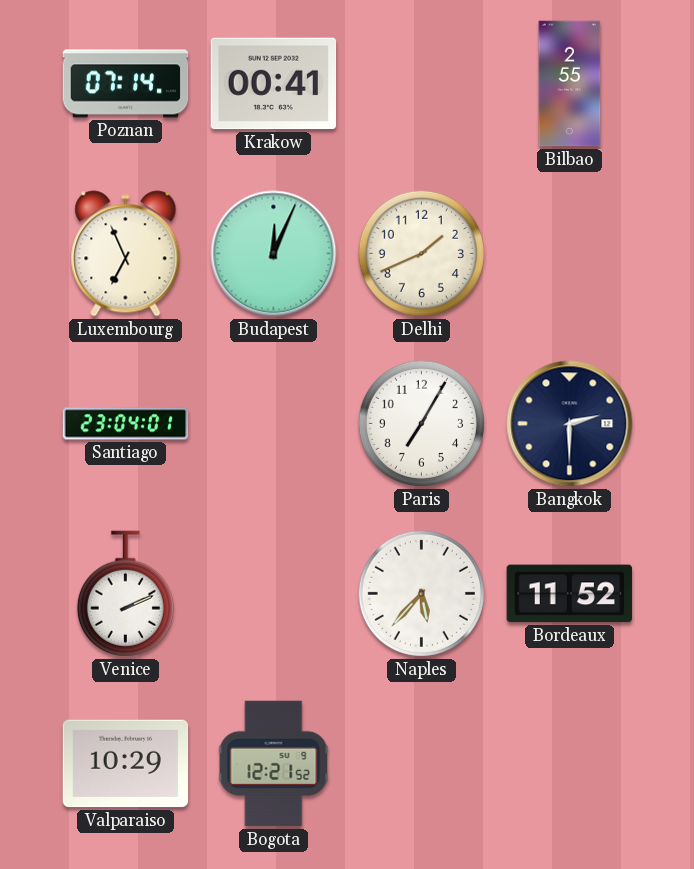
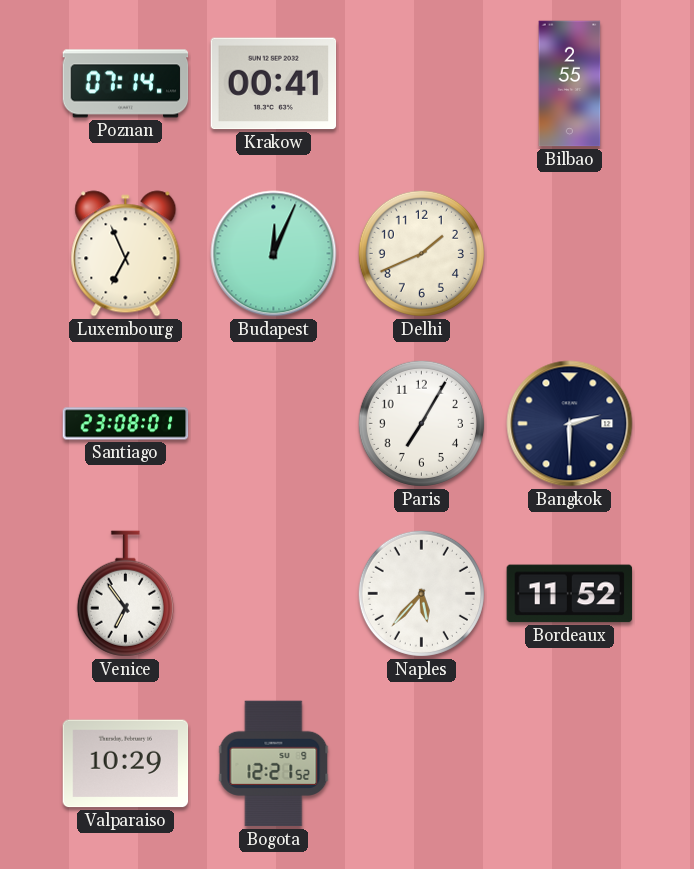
Santiago: 23:04 -> 23:08 (126, 424)
Venice: 2:11 -> 6:54 (125, 594)
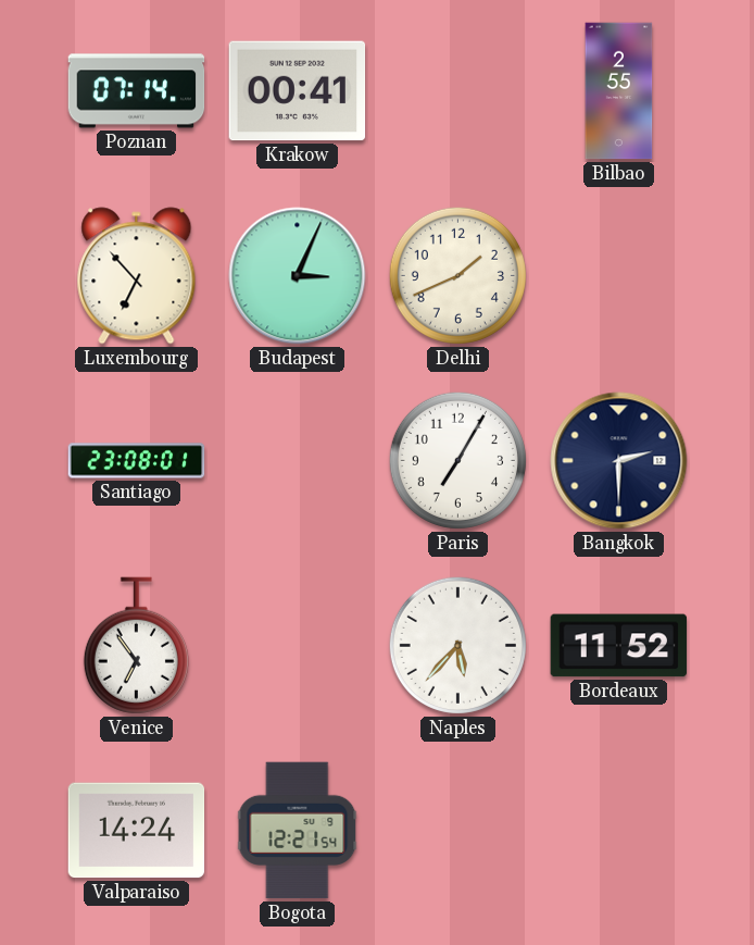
Luxembourg: 6:56 -> 6:53 (137, 276)
Budapest: 12:04 -> 3:04 (298, 276)
Valparaiso: 10:29 -> 14:24 (137, 831)
Bogota: 12:21:52 -> 12:21:54 (298, 831)
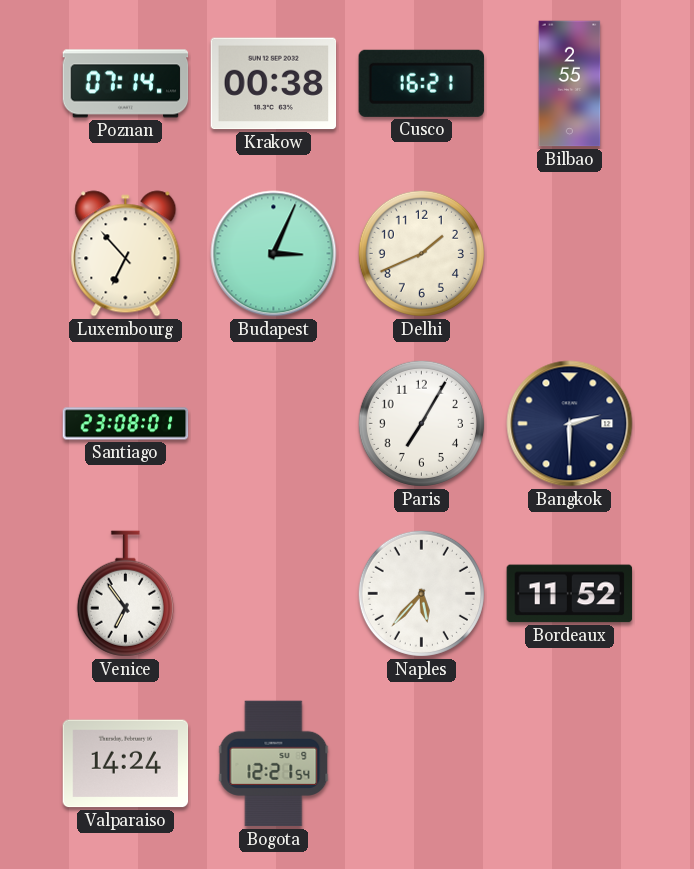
Krakow: 00:41 -> 00:38 (274, 84)
Cusco: none -> 16:21 (421, 83)
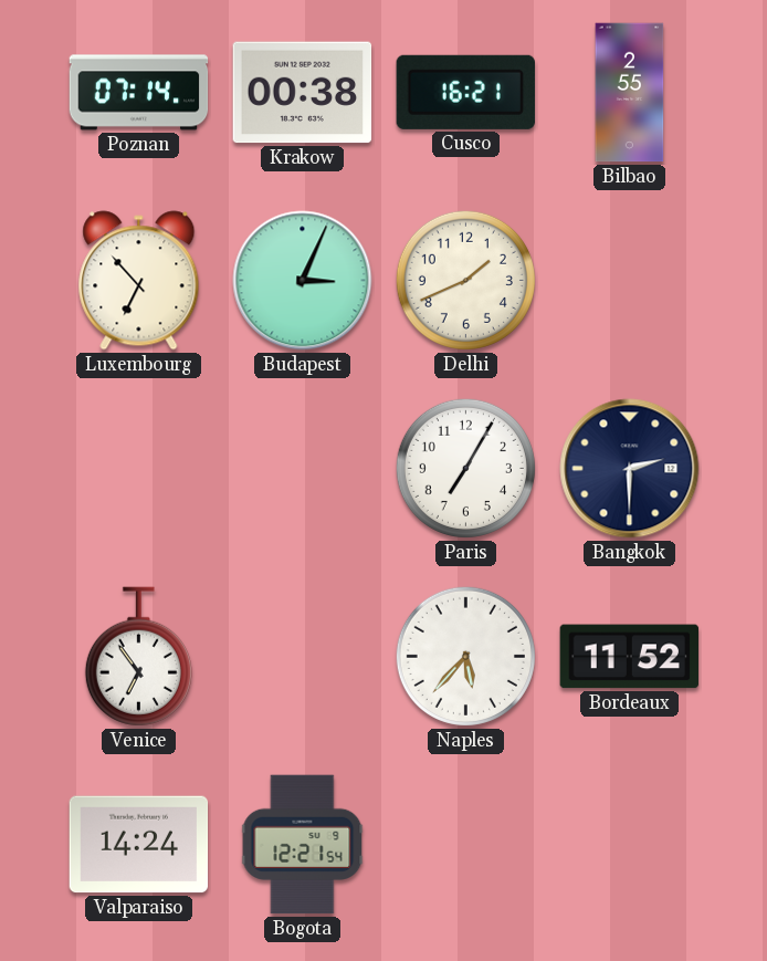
Santiago: 23:08 -> none (126, 424)
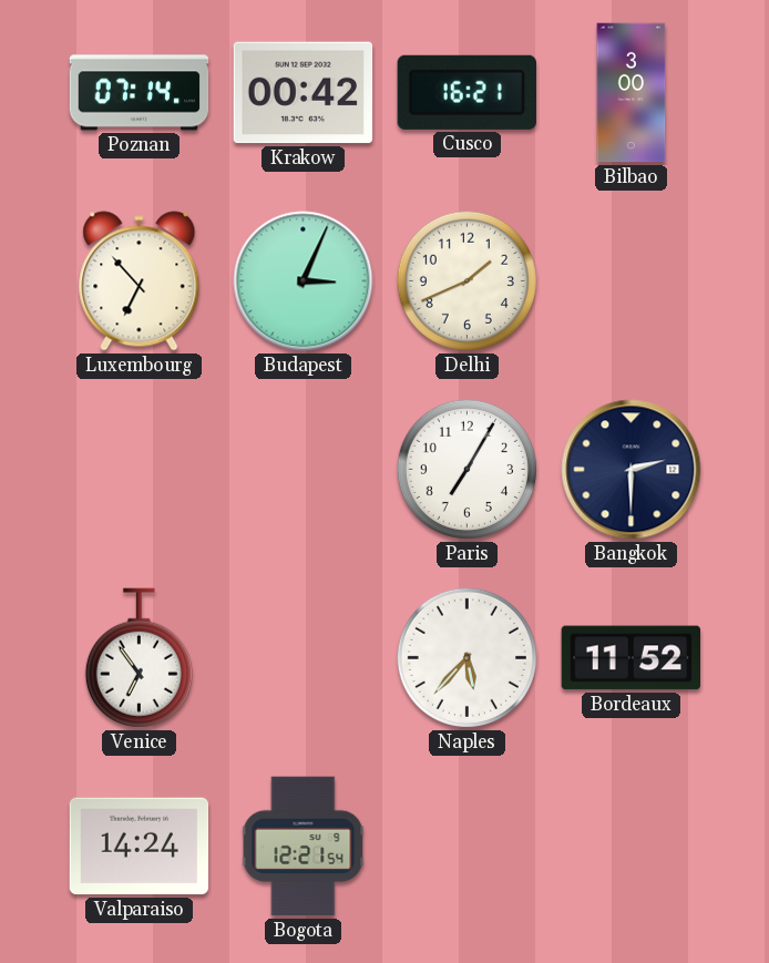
Krakow: 00:38 -> 00:42 (304, 93)
Bilbao: 2:55 -> 3:00 (632, 93)
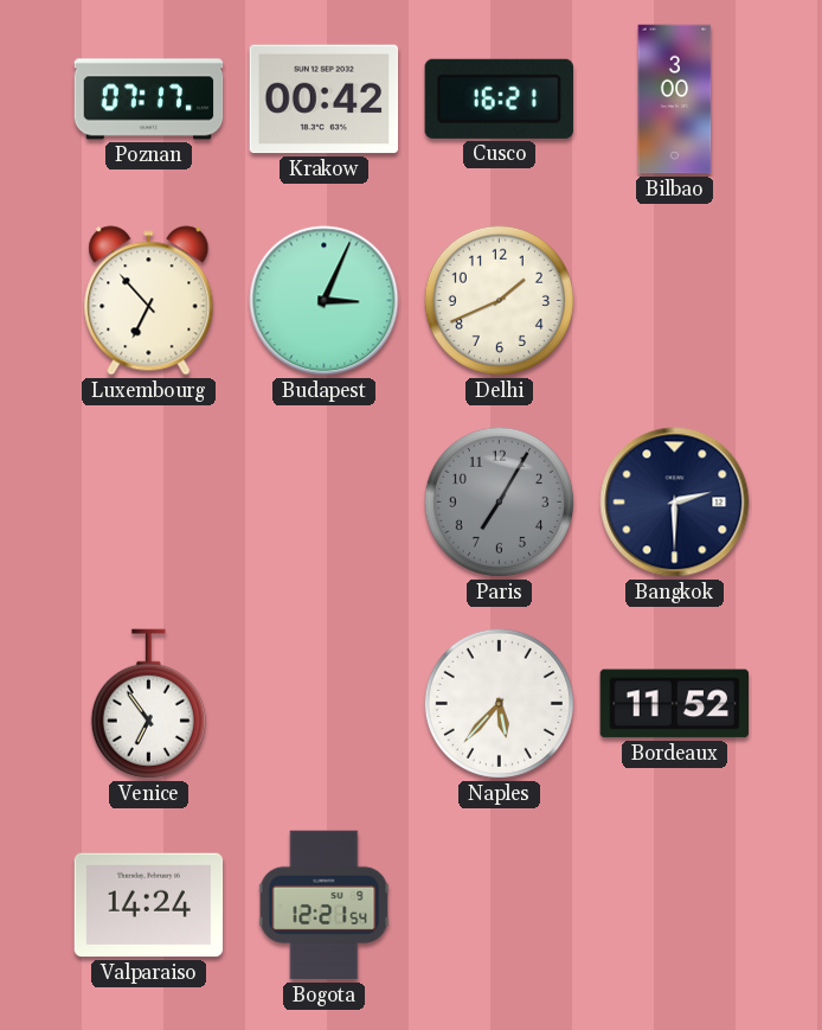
Poznan: 07:14 -> 07:17 (149, 100)
Paris dial: white -> grey (499, 501)
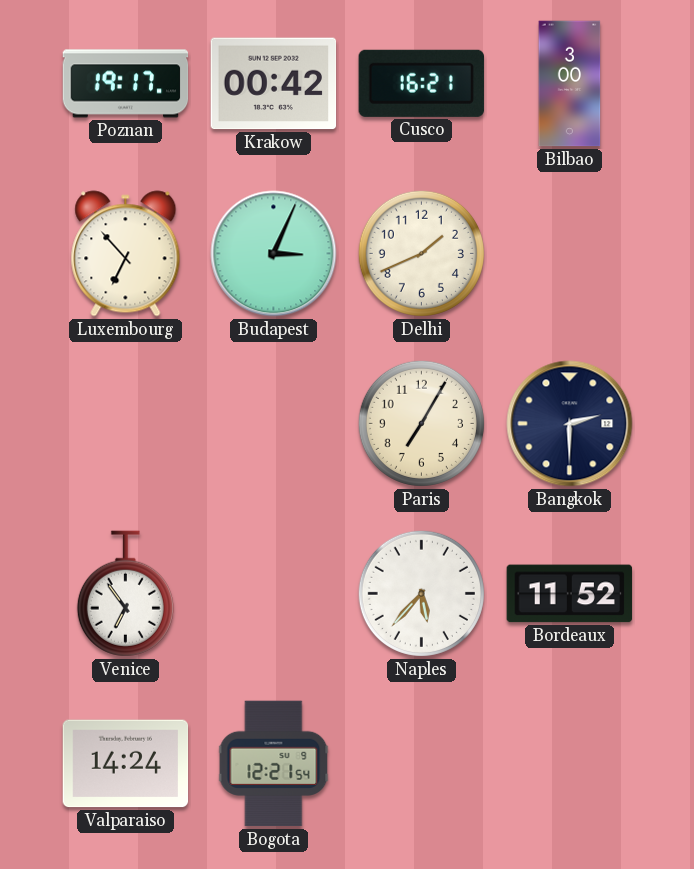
Poznan: 07:17 -> 19:17 (126, 84)
Paris dial: grey -> cream (421, 423)
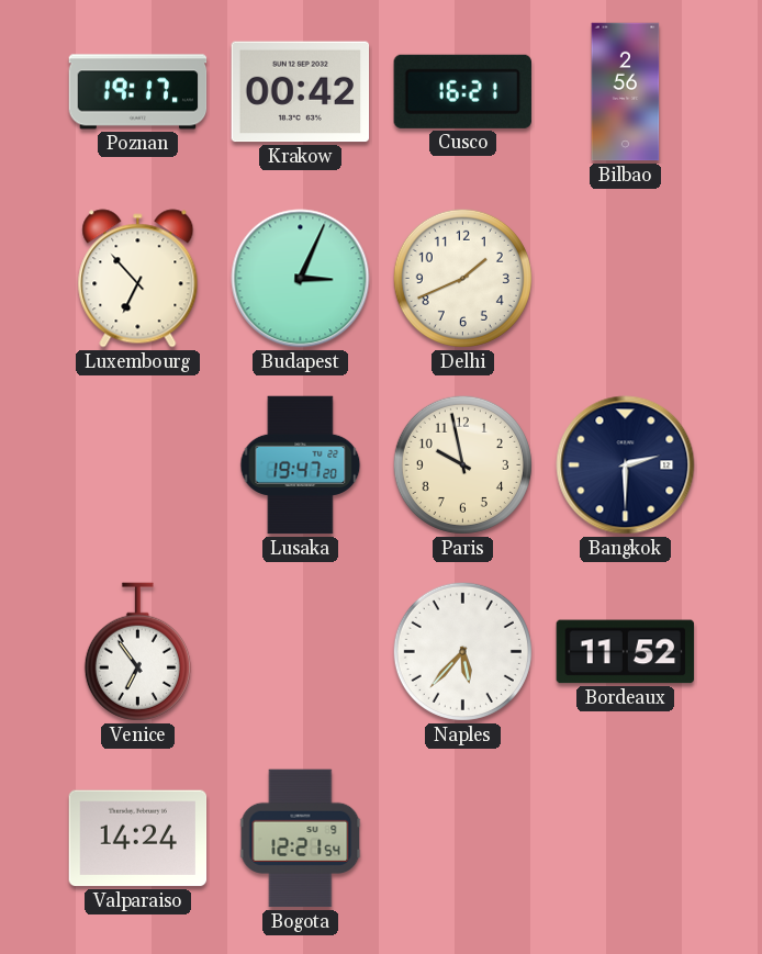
Bilbao: 3:00 -> 2:56 (626, 92)
Lusaka: none -> 19:47 (301, 465)
Paris: 7:05 -> 9:58 (462, 464)
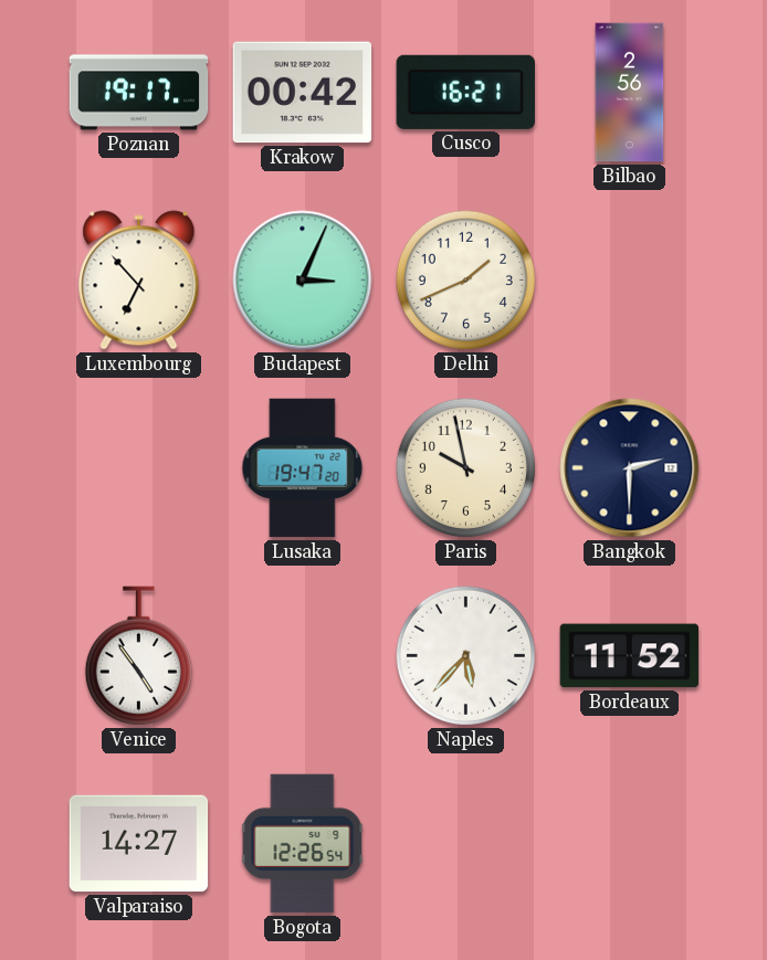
Venice: 6:54 -> 4:54 (138, 656)
Valparaiso: 14:24 -> 14:27 (139, 844)
Bogota: 12:21 -> 12:26 (303, 844)
